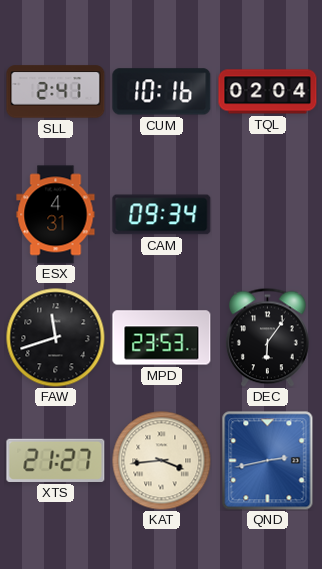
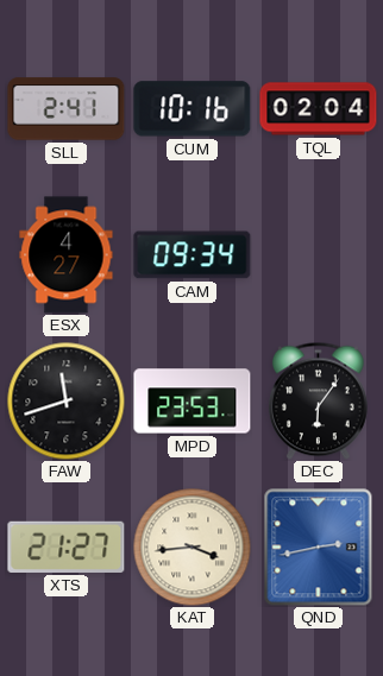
ESX: 4:31 -> 4:27 (67, 255)
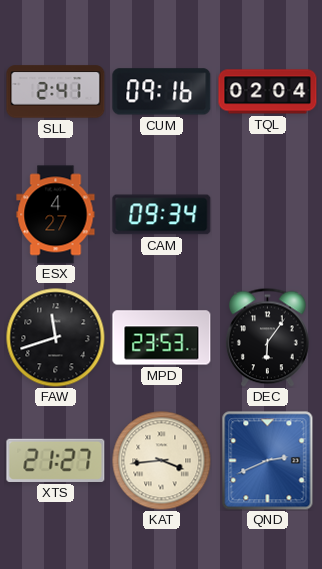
CUM: 10:16 -> 09:16 (162, 92)
QND: 2:43 -> 2:41 (268, 461)
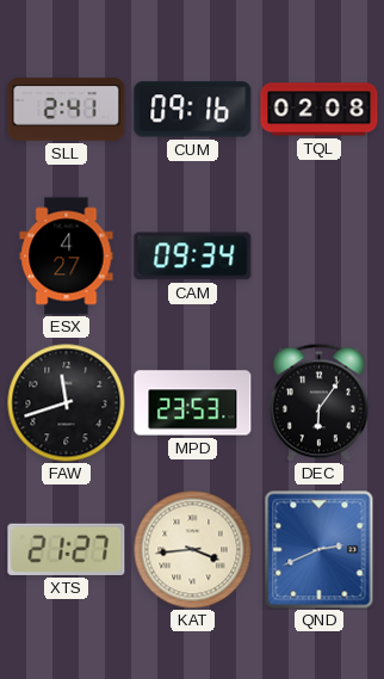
TQL: 02:04 -> 02:08 (320, 110)
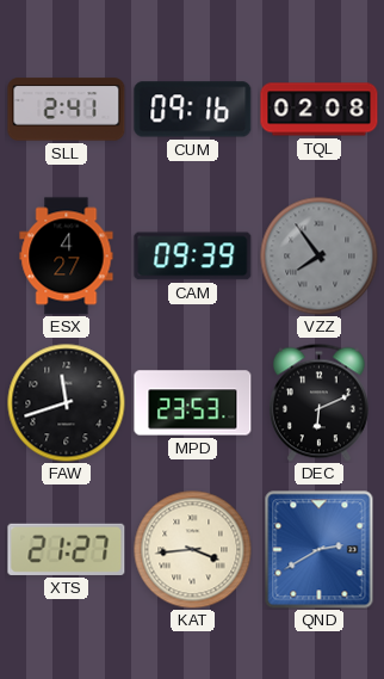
CAM: 09:34 -> 09:39 (193, 257)
VZZ: none -> 7:54 (320, 257)
DEC: 6:06 -> 6:11 (318, 402)
QND: 2:41 -> 2:40 (320, 550)
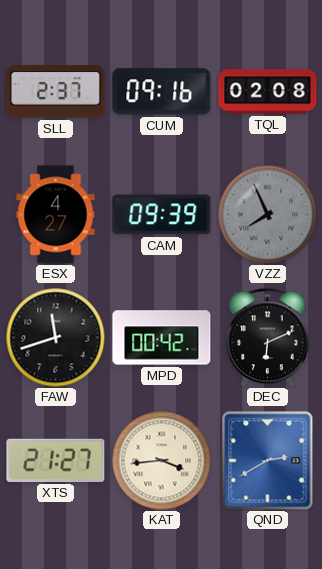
SLL: 2:41 -> 2:37 (56, 92)
VZZ: 7:54 -> 7:56 (268, 215)
MPD: 23:53 -> 00:42 (162, 338)
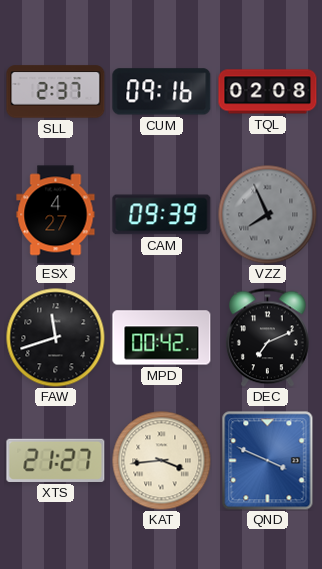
DEC: 6:11 -> 7:11 (267, 337)
QND: 2:40 -> 3:49 (268, 461)
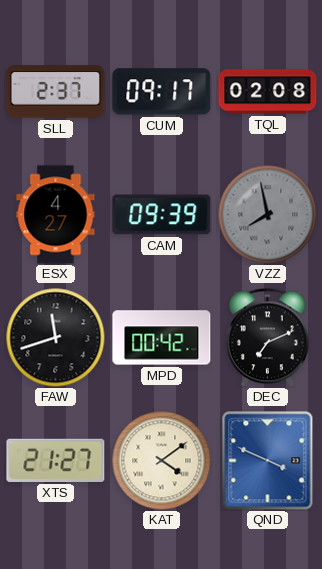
CUM: 09:16 -> 09:17 (162, 92)
VZZ: 7:56 -> 7:58 (268, 215)
KAT: 3:44 -> 4:09 (162, 461)
